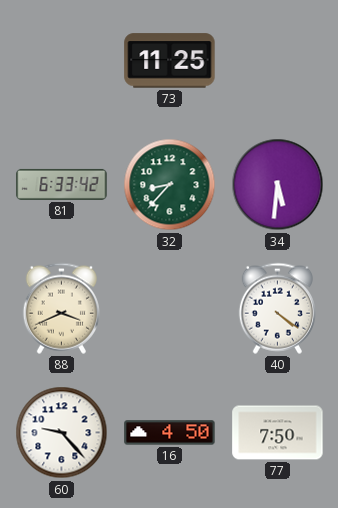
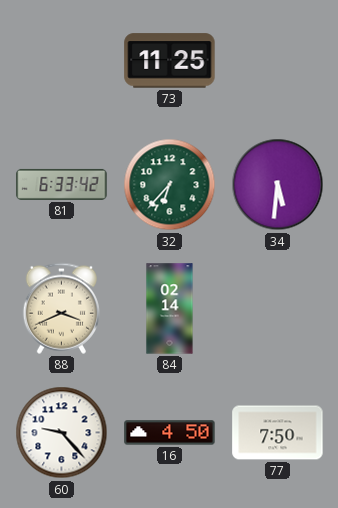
32: 8:37 -> 6:37 (170, 185)
84: none -> 02:14 (170, 309)
40: 4:21 -> none (277, 308)
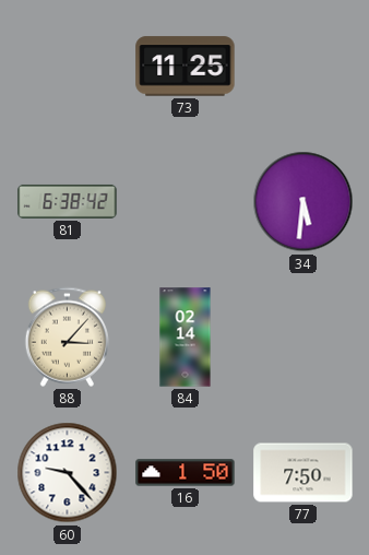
81: 6:33 -> 6:38 (68, 201)
32: 6:37 -> none (170, 185)
88: 3:41 -> 3:07 (67, 336)
16: 4:50 -> 1:50 (186, 473)
